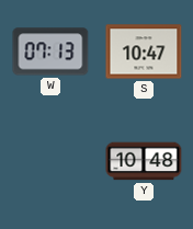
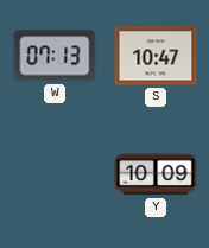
Y: 10:48 -> 10:09 (156, 174)
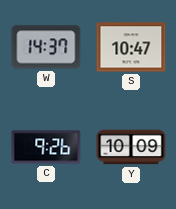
W: 07:13 -> 14:37 (46, 47)
C: none -> 9:26 (46, 147)
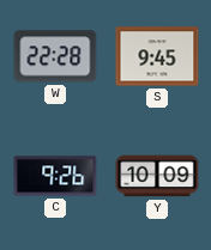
W: 14:37 -> 22:28 (55, 56)
S: 10:47 -> 9:45 (157, 56)
